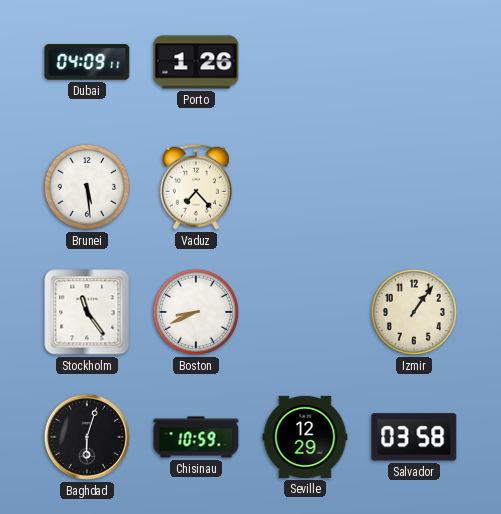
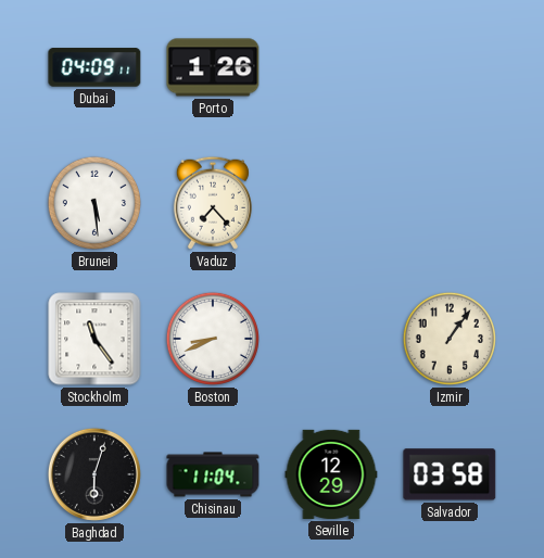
Chisinau: 10:59 -> 11:04 (213, 474)
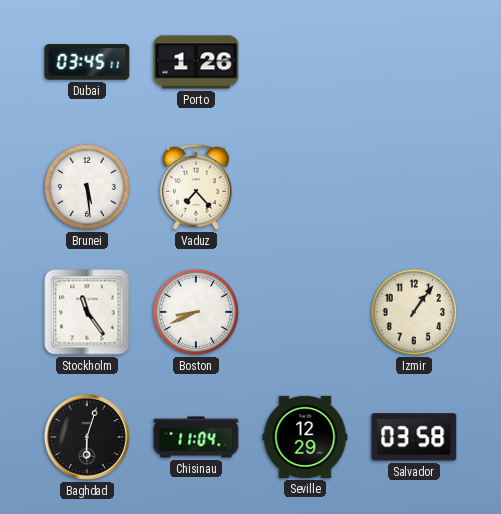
Dubai: 04:09 -> 03:45 (87, 62)
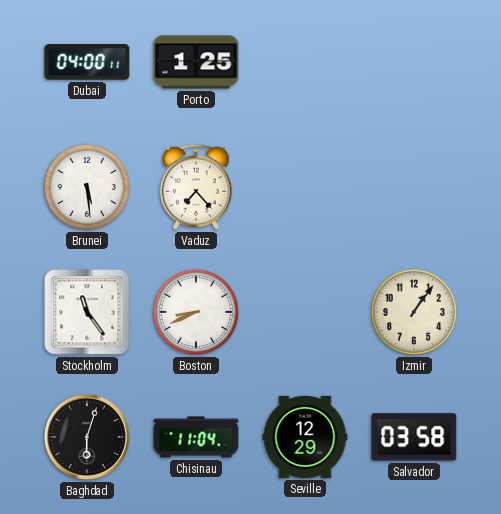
Dubai: 03:45 -> 04:00 (87, 62)
Porto: 1:26 -> 1:25 (196, 62)
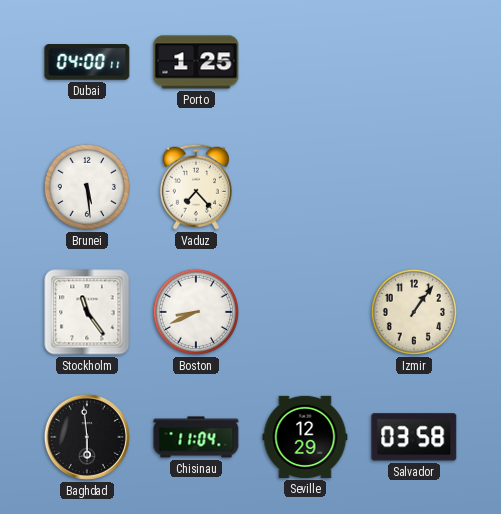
Baghdad: 6:03 -> 5:59 (87, 437)
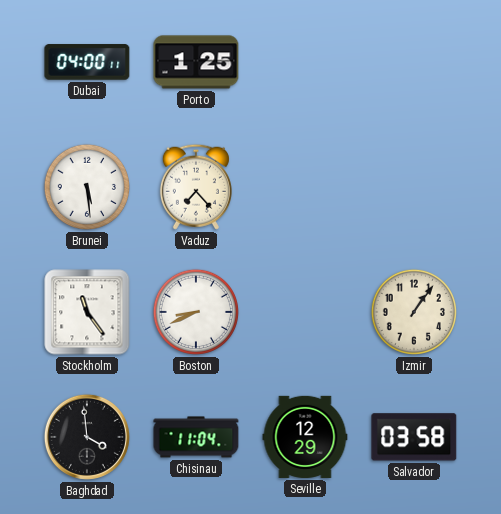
Baghdad: 5:59 -> 3:59 (87, 437)
